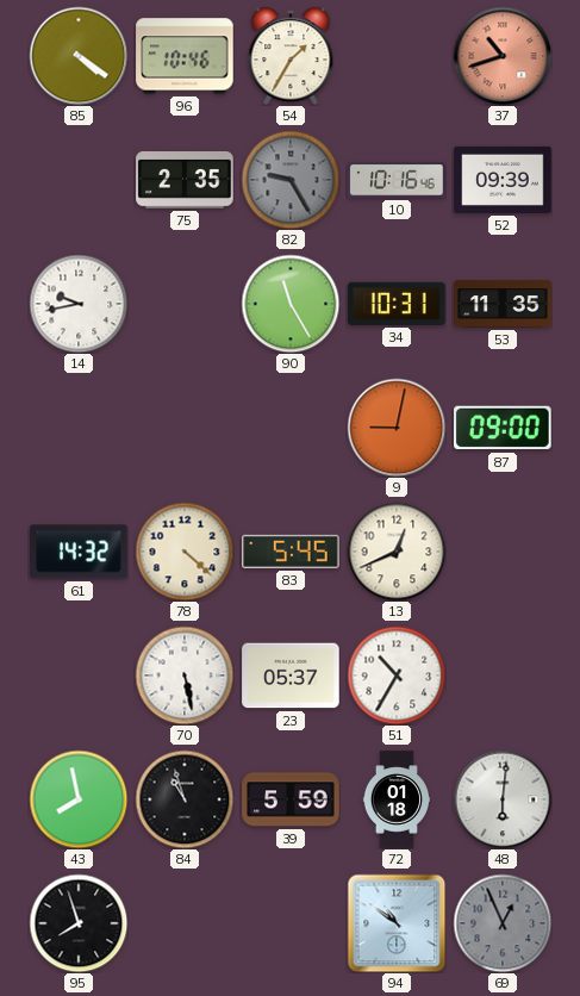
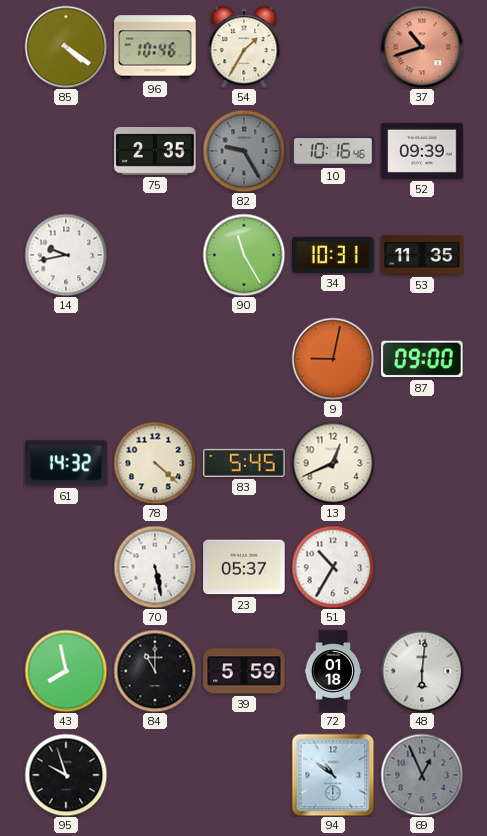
84: 10:57 -> 11:00 (155, 671)
95: 7:57 -> 9:57 (66, 775)
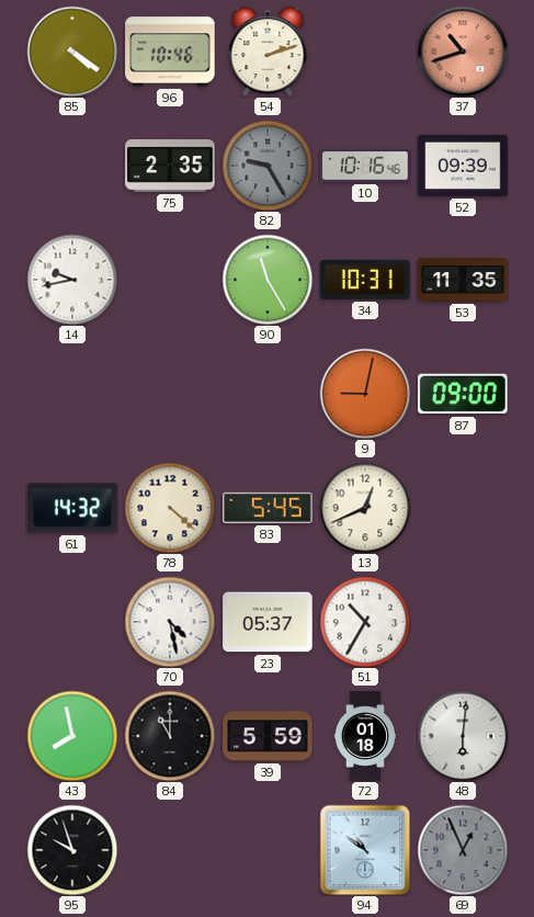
54: 1:35 -> 2:12 (268, 52)
70: 5:28 -> 4:28 (170, 622)
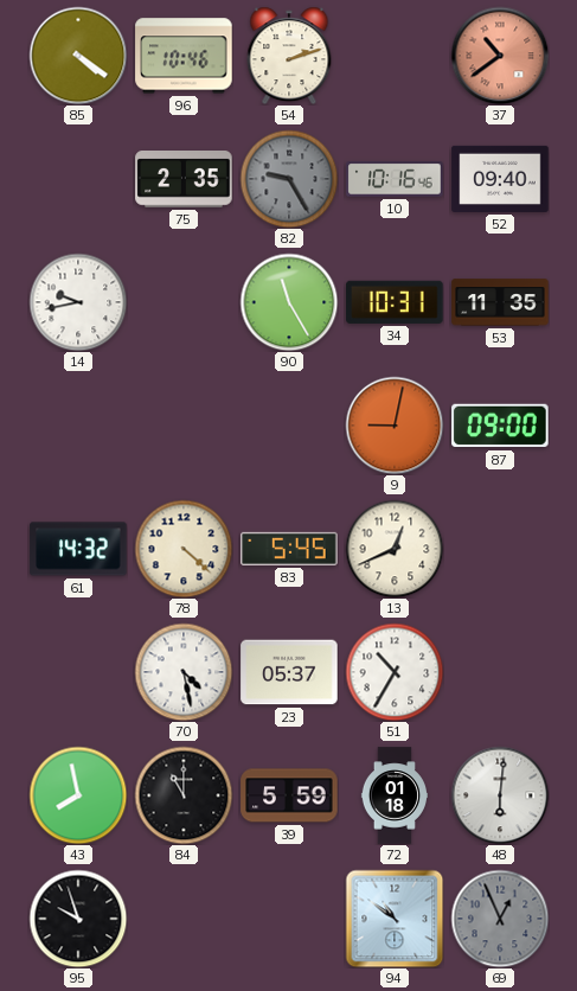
37: 10:42 -> 10:39 (500, 56)
52: 09:39 -> 09:40 (500, 179)
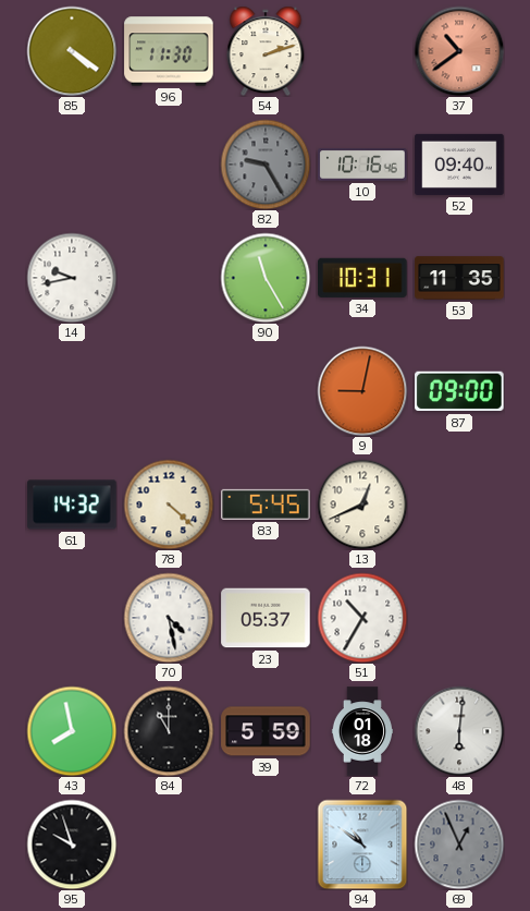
96: 10:46 -> 11:30 (169, 51)
75: 2:35 -> none (184, 180)
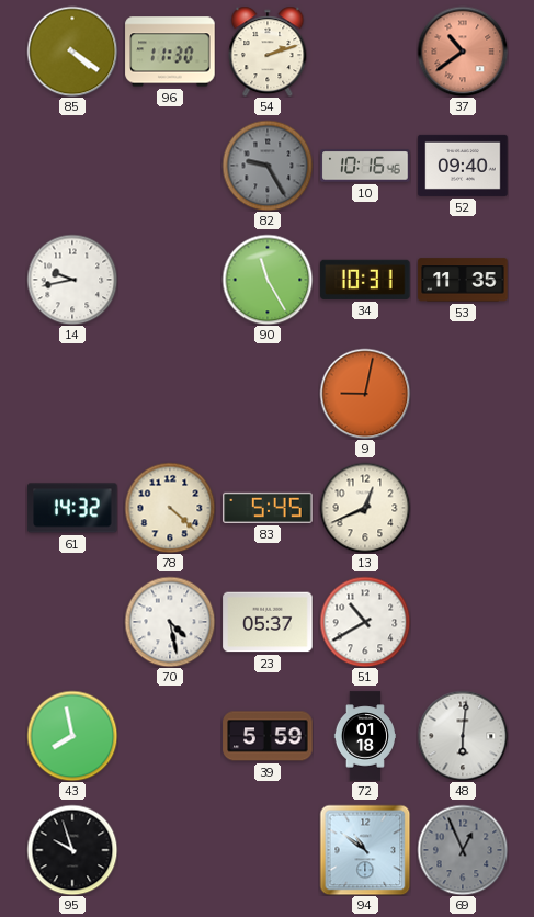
87: 09:00 -> none (459, 391)
51: 10:35 -> 10:40 (365, 622)
84: 11:00 -> none (169, 731)
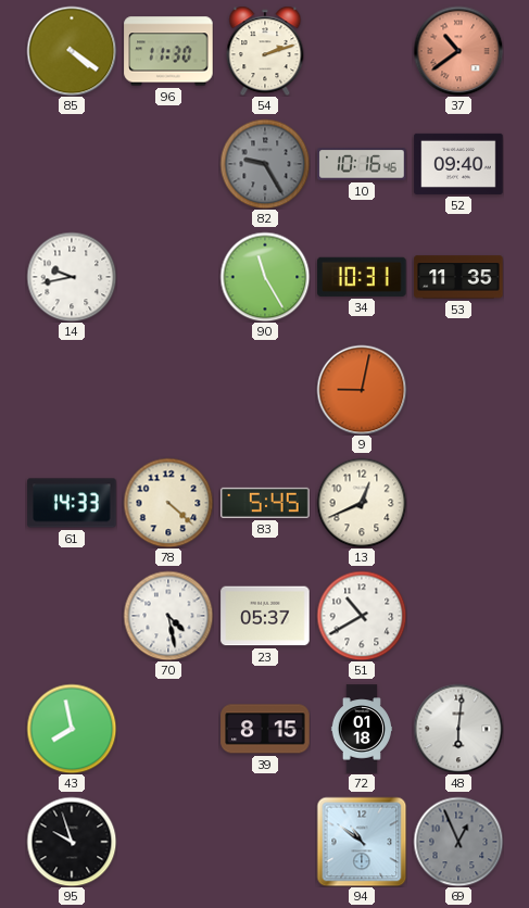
61: 14:32 -> 14:33 (72, 503)
39: 5:59 -> 8:15 (265, 729)
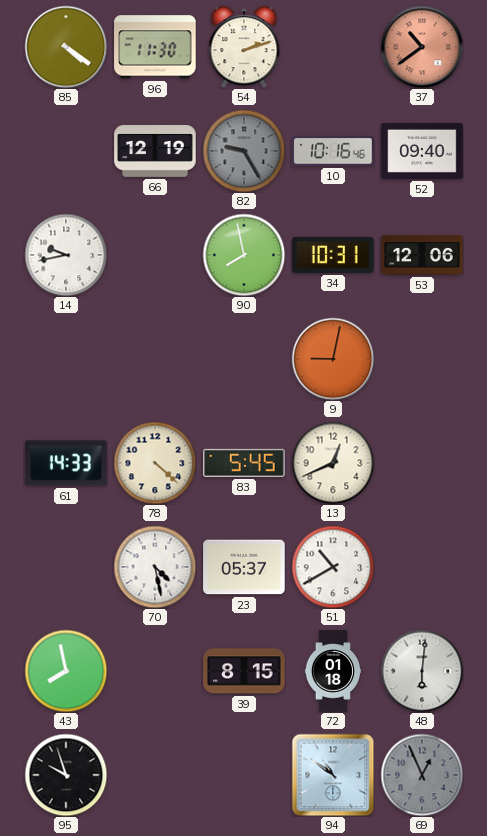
66: none -> 12:19 (155, 152)
90: 11:25 -> 7:58 (244, 255)
53: 11:35 -> 12:06 (422, 255)
